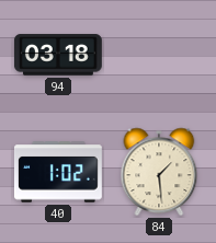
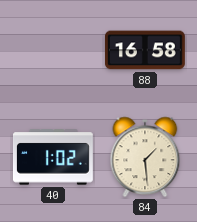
94: 03:18 -> none (58, 55)
88: none -> 16:58 (146, 50)
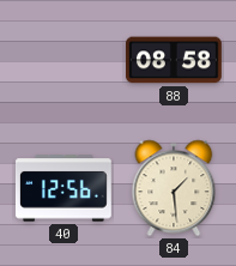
88: 16:58 -> 08:58 (175, 60)
40: 1:02 -> 12:56 (63, 188)
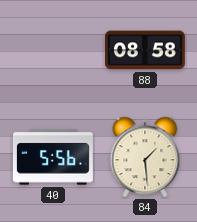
40: 12:56 -> 5:56 (53, 157)
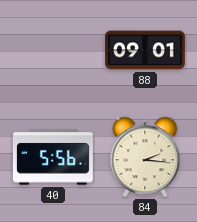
88: 08:58 -> 09:01 (146, 50)
84: 1:29 -> 2:16 (145, 157)
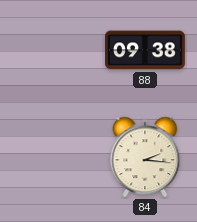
88: 09:01 -> 09:38 (146, 50)
40: 5:56 -> none (53, 157)
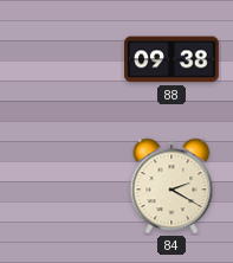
84: 2:16 -> 2:20 (171, 186)
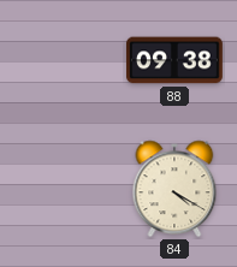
84: 2:20 -> 4:20 (174, 189)
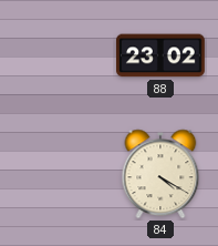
88: 09:38 -> 23:02 (162, 55)
